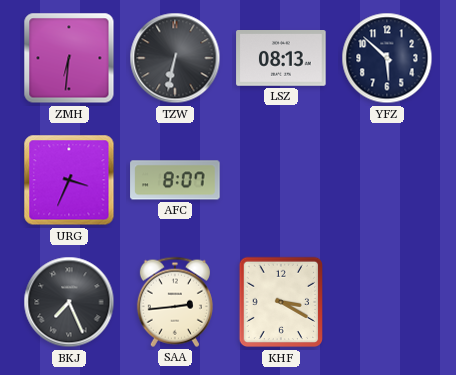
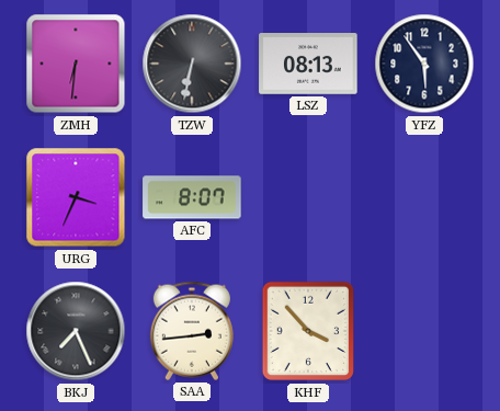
YFZ: 5:52 -> 5:54 (424, 64)
KHF: 3:20 -> 3:53 (307, 331)
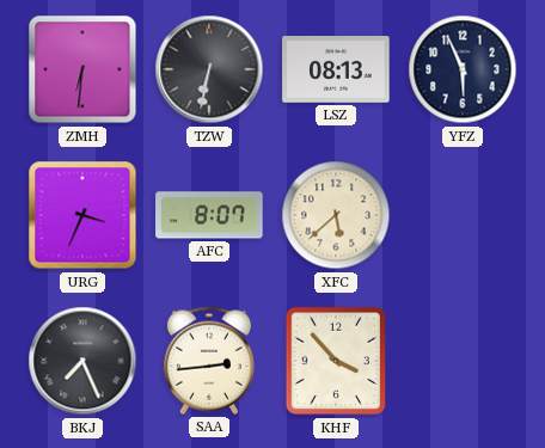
YFZ: 5:54 -> 5:56 (463, 69)
XFC: none -> 5:38 (336, 215)
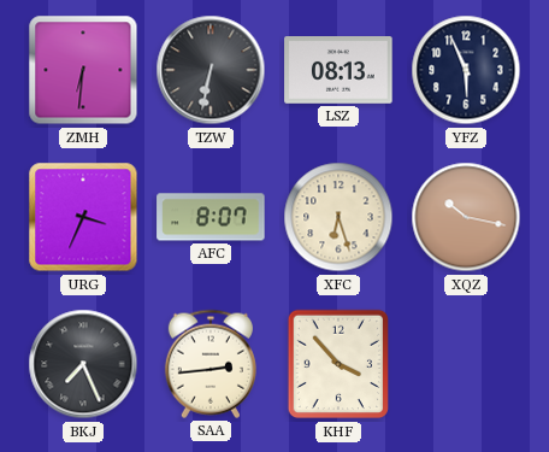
XFC: 5:38 -> 6:27 (338, 217)
XQZ: none -> 10:17 (466, 217)
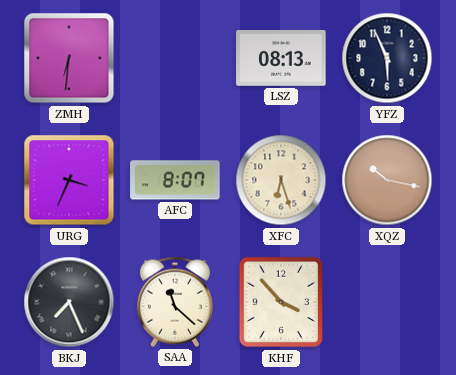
TZW: 6:32 -> none (211, 70)
SAA: 2:44 -> 11:22 (175, 302)
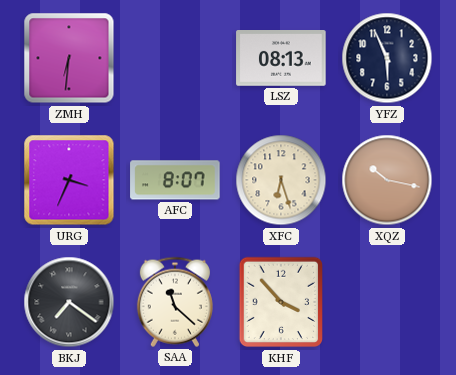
BKJ: 7:26 -> 7:21 (69, 302)
